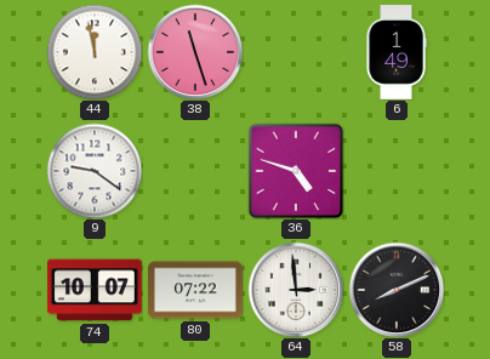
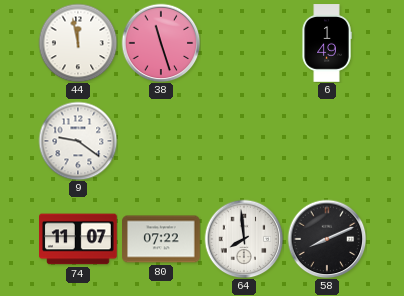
36: 4:48 -> none (296, 171)
74: 10:07 -> 11:07 (79, 239)
64: 2:59 -> 7:59 (244, 239)
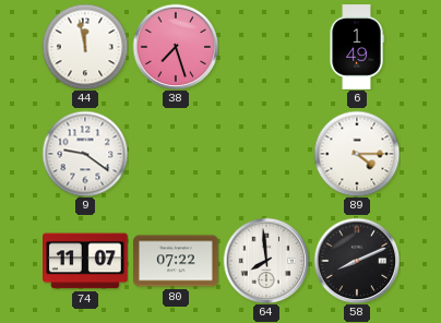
38: 11:27 -> 7:27 (176, 47)
89: none -> 4:15 (357, 154)
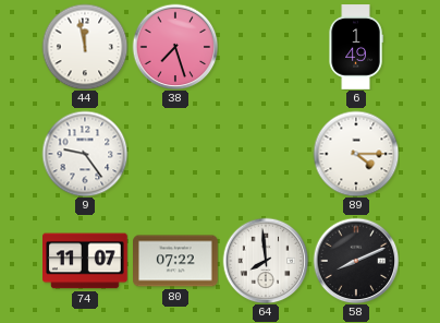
9: 9:21 -> 9:24 (85, 154)
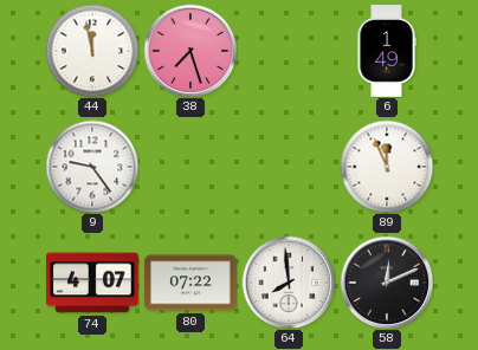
89: 4:15 -> 11:56 (387, 167)
74: 11:07 -> 4:07 (93, 283)
58: 8:11 -> 12:11 (387, 283)
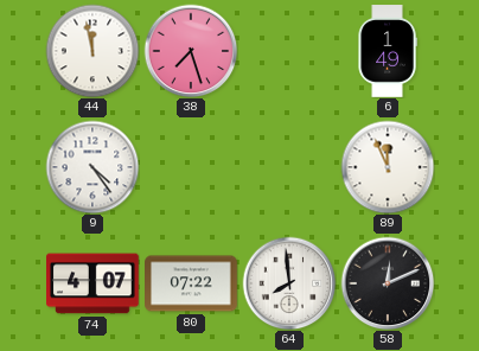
9: 9:24 -> 4:24 (92, 167)
